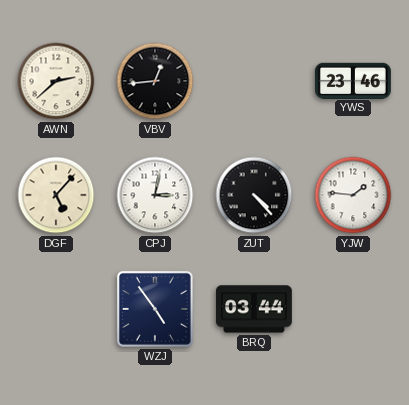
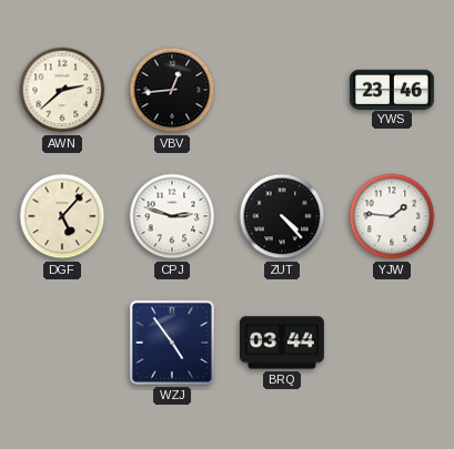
CPJ: 3:02 -> 2:48 (172, 216)
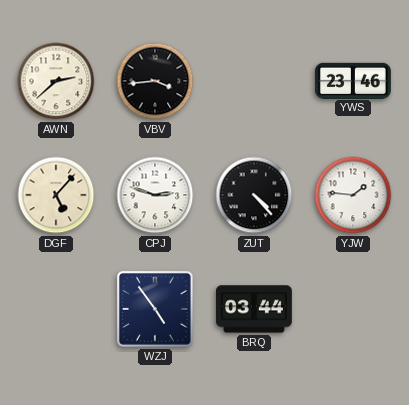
VBV: 12:44 -> 3:44 (155, 81)
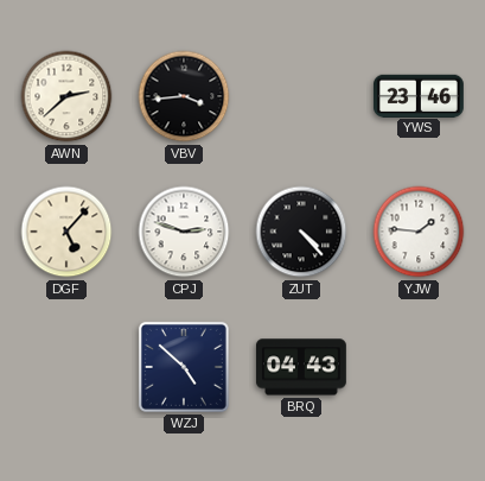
WZJ: 4:54 -> 4:52 (184, 367)
BRQ: 03:44 -> 04:43 (301, 367)
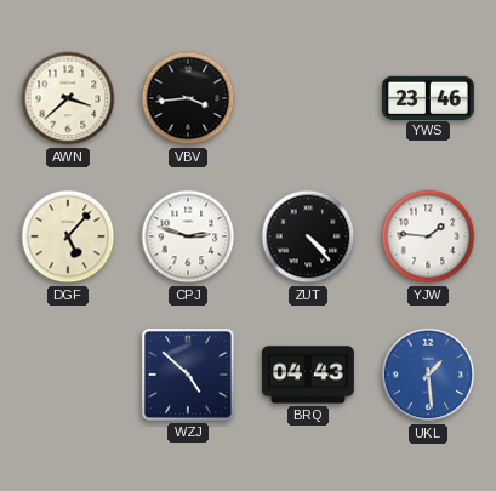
AWN: 2:38 -> 3:38 (68, 98)
UKL: none -> 1:29 (428, 375)
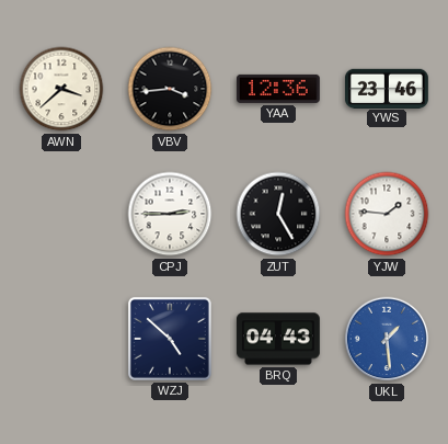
YAA: none -> 12:36 (278, 89)
DGF: 5:07 -> none (68, 236)
CPJ: 2:48 -> 2:45 (170, 214)
ZUT: 4:23 -> 12:25 (278, 214)
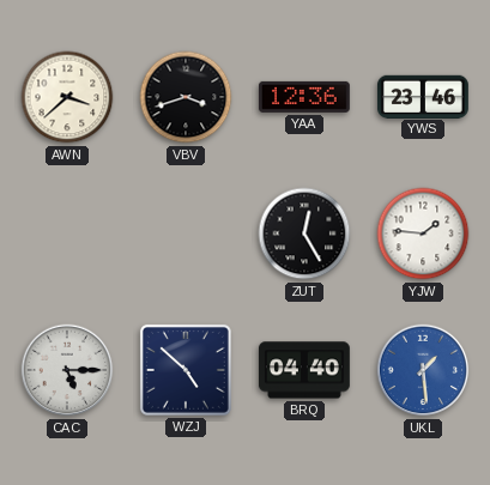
VBV: 3:44 -> 3:42 (186, 97)
CPJ: 2:45 -> none (170, 214)
CAC: none -> 5:15 (67, 370)
BRQ: 04:43 -> 04:40 (304, 370)
